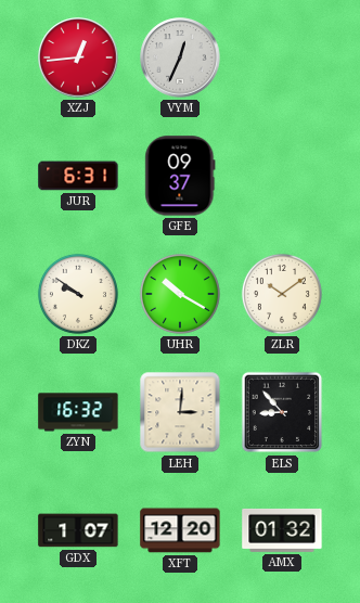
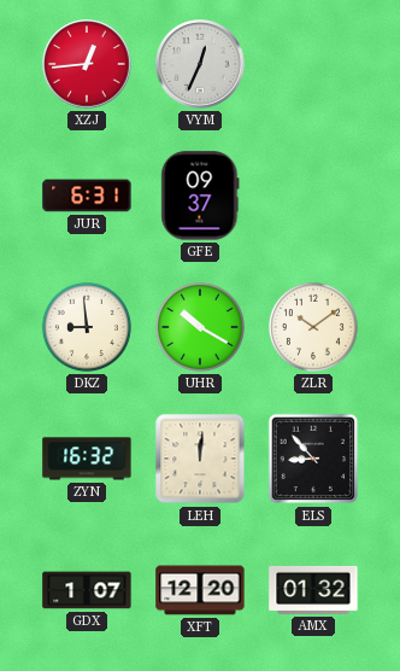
DKZ: 9:51 -> 8:59 (87, 327)
LEH: 3:01 -> 12:01 (200, 459)
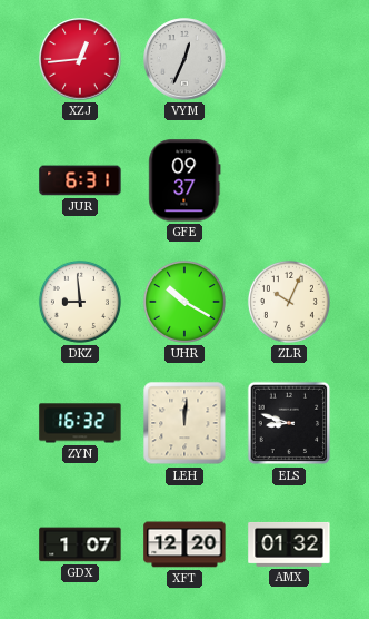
ZLR: 10:09 -> 10:04 (289, 302)
ELS: 8:53 -> 8:48 (289, 423)
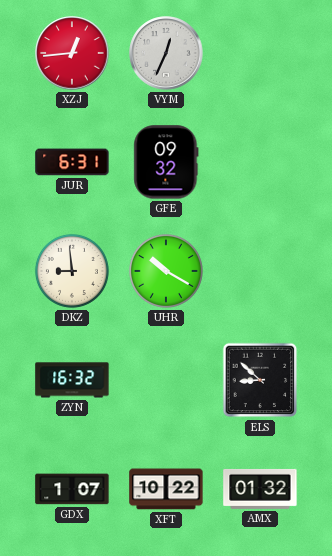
GFE: 09:37 -> 09:32 (166, 162)
ZLR: 10:04 -> none (289, 302)
LEH: 12:01 -> none (184, 423)
ELS: 8:48 -> 8:52 (260, 380)
XFT: 12:20 -> 10:22 (166, 489)
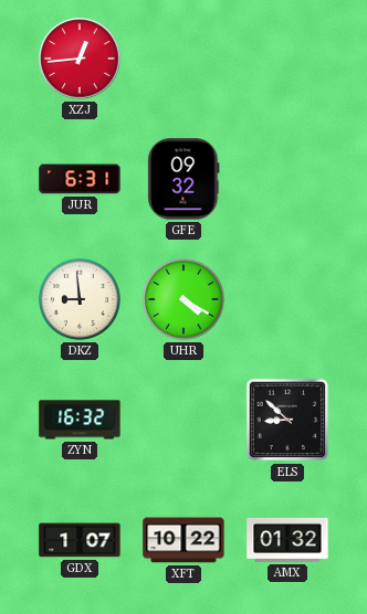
VYM: 12:34 -> none (166, 53)
UHR: 10:20 -> 4:20 (183, 299)
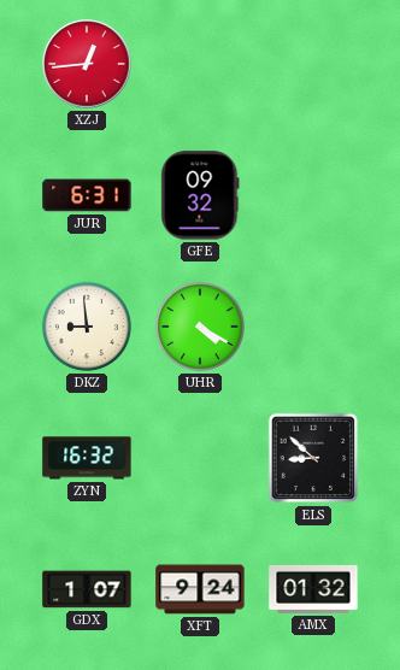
XFT: 10:22 -> 9:24 (200, 589)
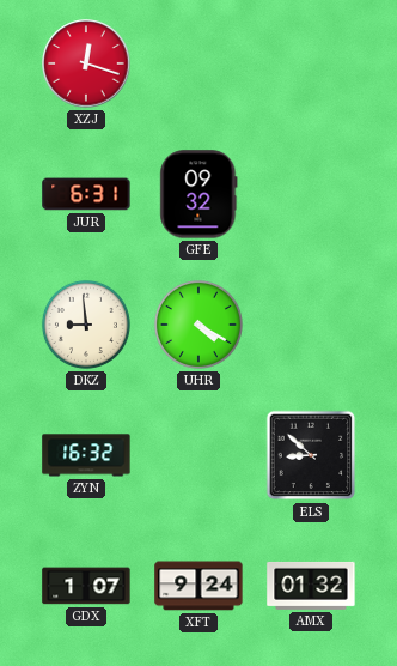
XZJ: 12:44 -> 12:18 (86, 63)
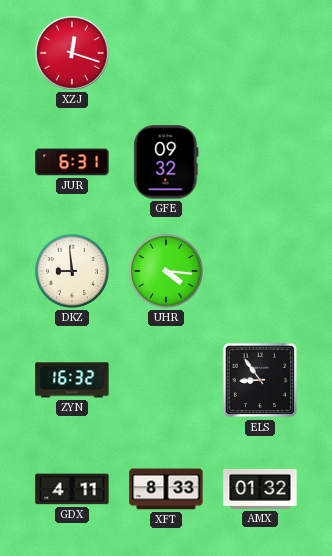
UHR: 4:20 -> 4:16 (166, 271)
ELS: 8:52 -> 8:54 (260, 380)
GDX: 1:07 -> 4:11 (72, 489)
XFT: 9:24 -> 8:33 (166, 489)
